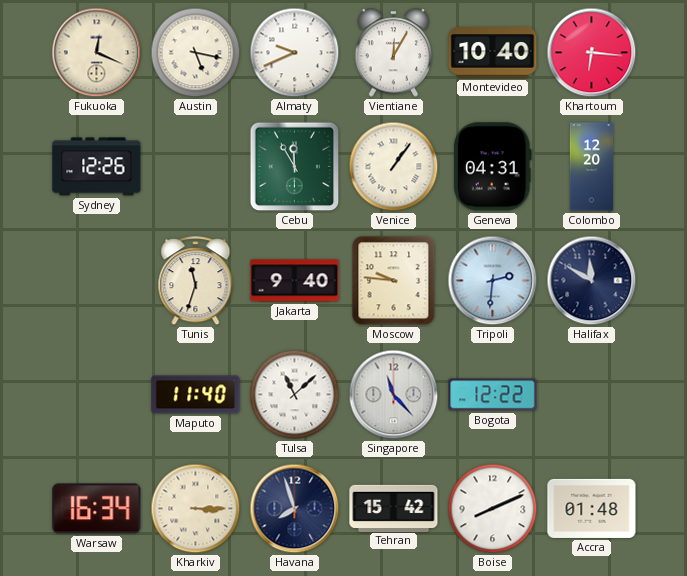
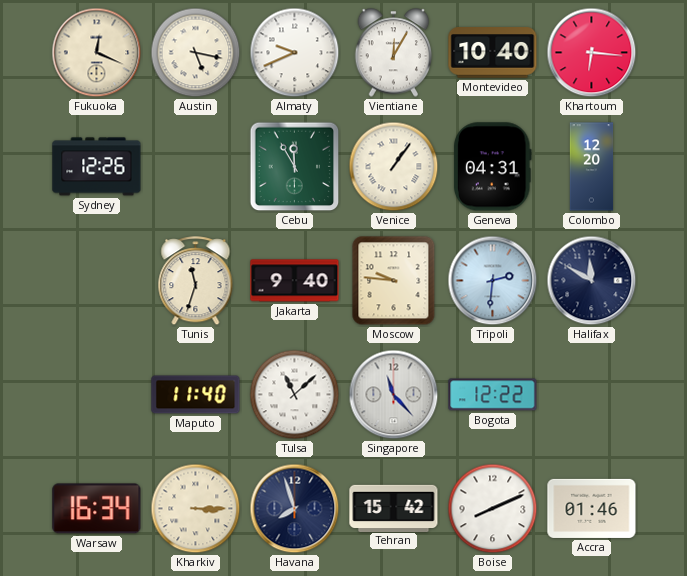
Accra: 01:48 -> 01:46 (592, 508)
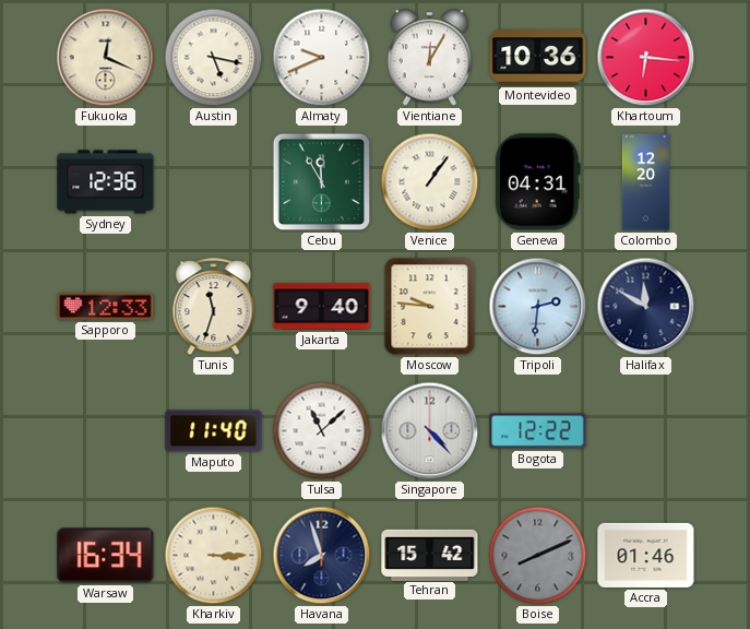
Montevideo: 10:40 -> 10:36 (538, 58)
Sydney: 12:26 -> 12:36 (106, 182)
Sapporo: none -> 12:33 (106, 306)
Singapore: 11:23 -> 4:23 (430, 431)
Boise dial: white -> grey (538, 556)
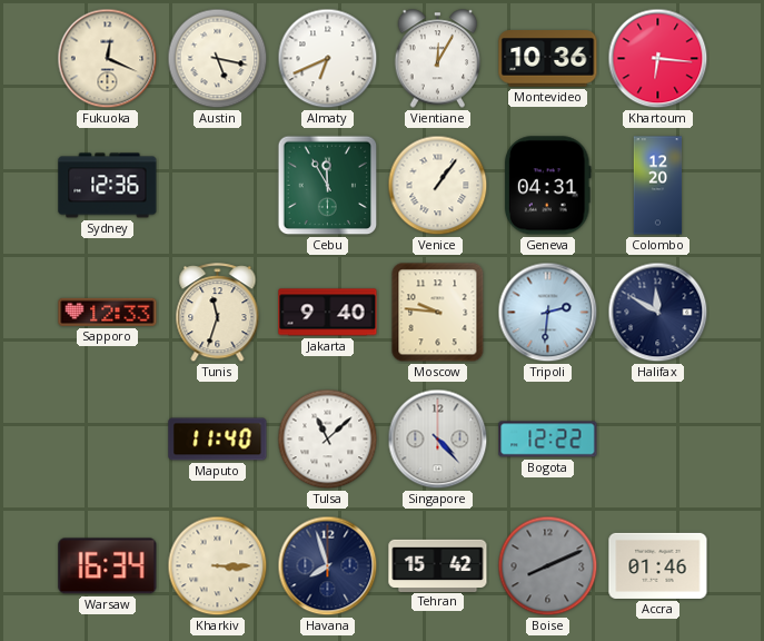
Almaty: 9:41 -> 6:41 (328, 59)
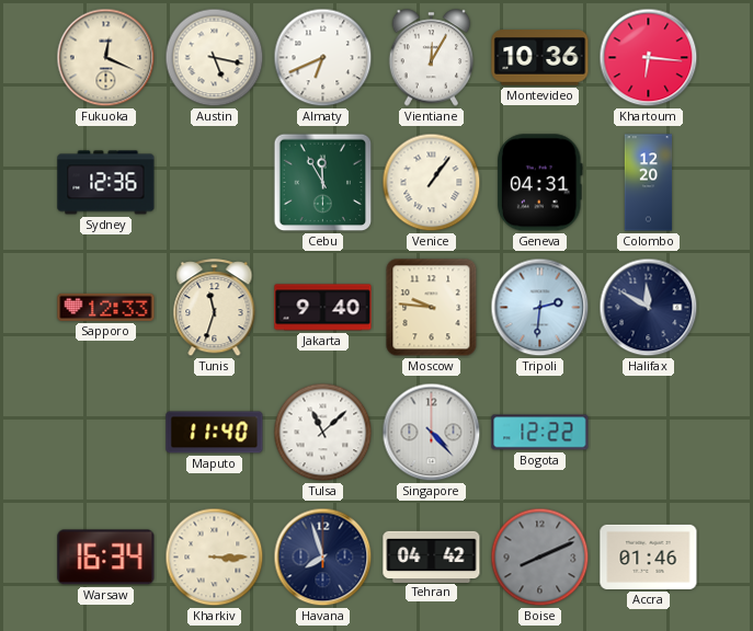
Tehran: 15:42 -> 04:42 (432, 557)
